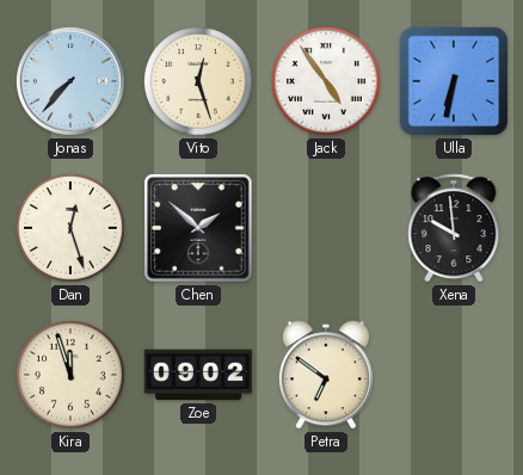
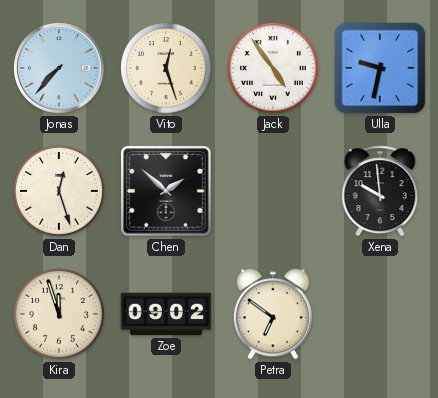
Ulla: 6:32 -> 9:32 (380, 68)
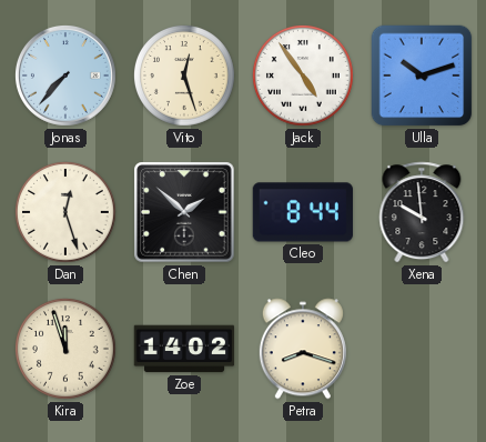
Ulla: 9:32 -> 10:12 (422, 76)
Cleo: none -> 8:44 (303, 212)
Zoe: 09:02 -> 14:02 (184, 349)
Petra: 6:51 -> 8:18 (303, 349)
